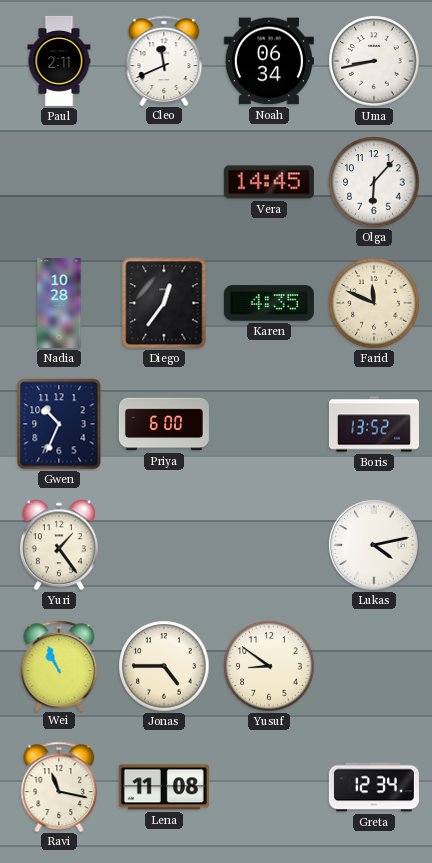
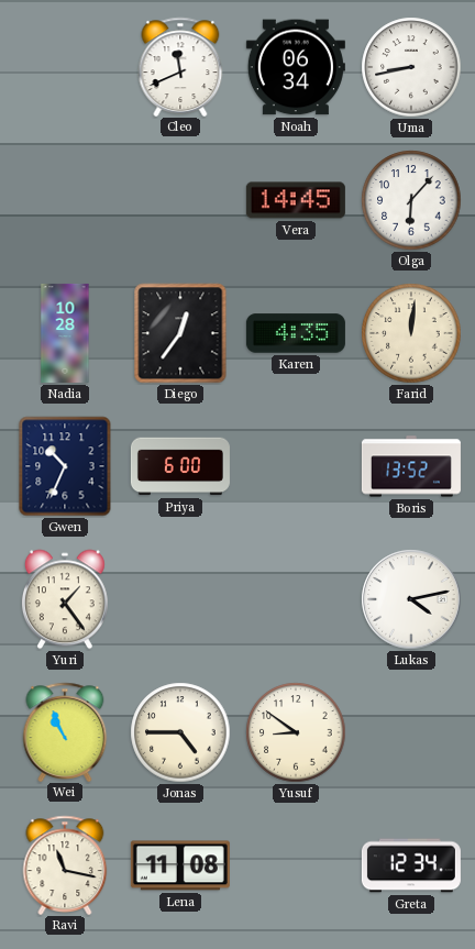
Paul: 2:11 -> none (59, 61)
Farid: 11:49 -> 12:01 (411, 333)
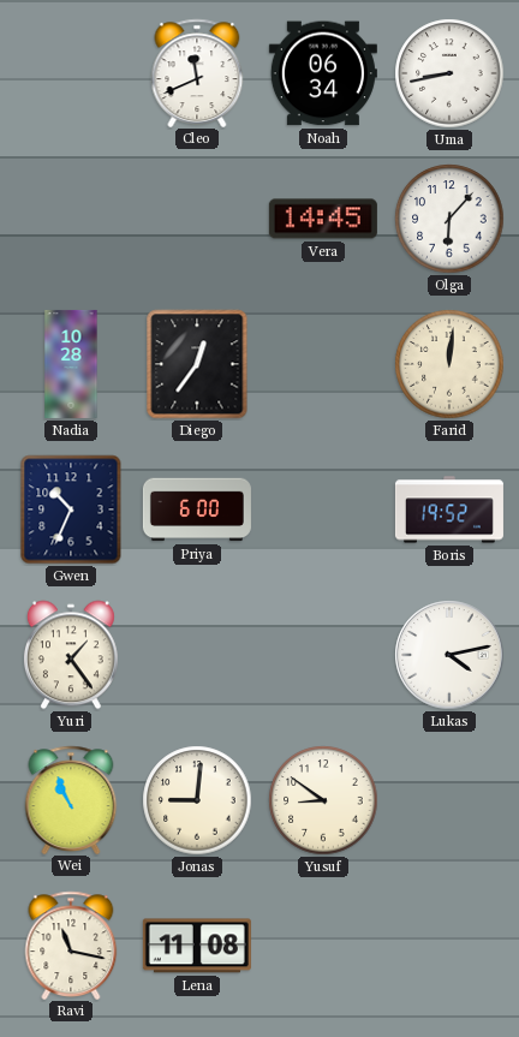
Karen: 4:35 -> none (296, 333)
Boris: 13:52 -> 19:52 (449, 509)
Jonas: 4:45 -> 9:01 (197, 800)
Greta: 12:34 -> none (411, 865)
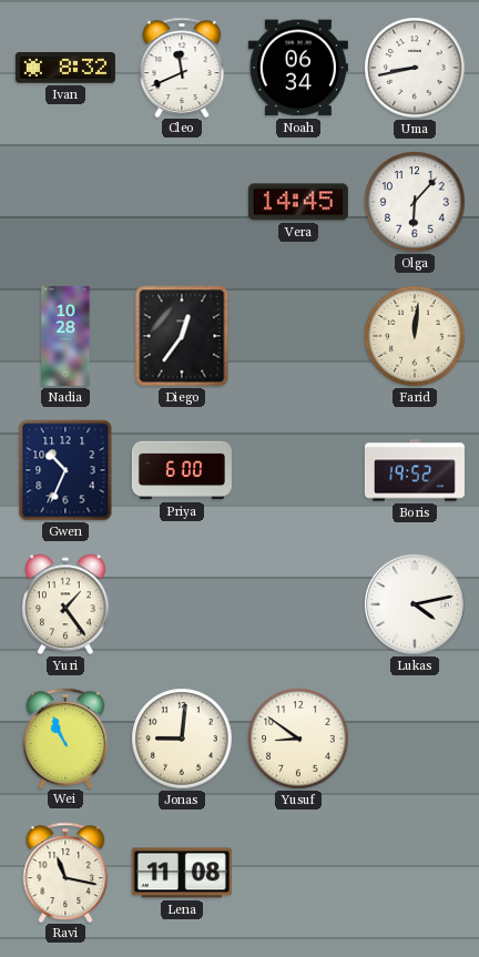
Ivan: none -> 8:32 (65, 69)
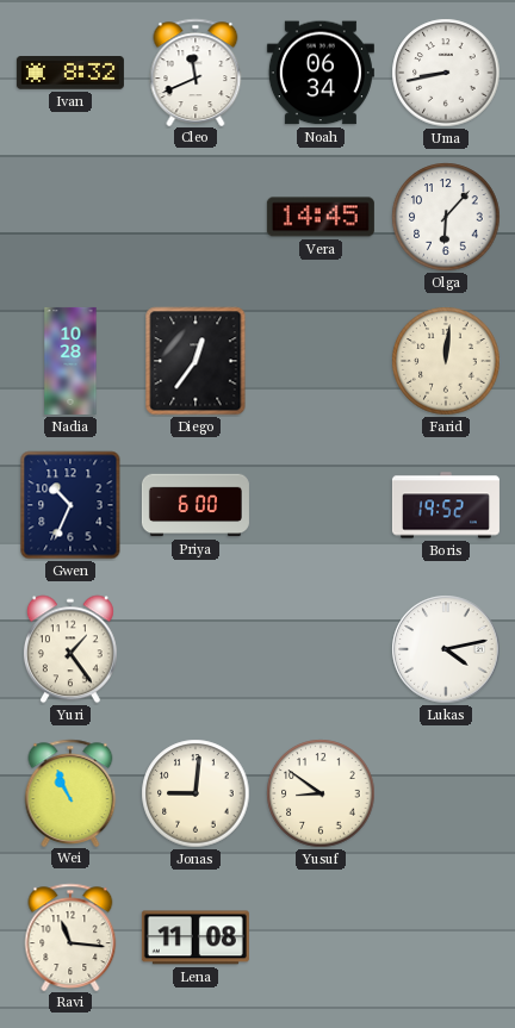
Ravi: 11:17 -> 11:16 (70, 936)
